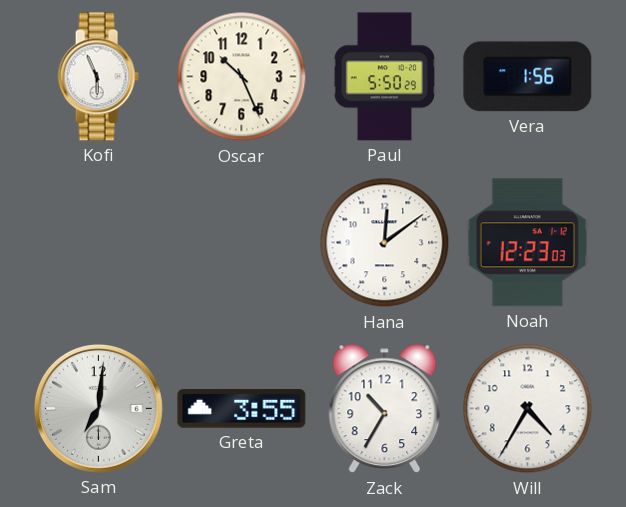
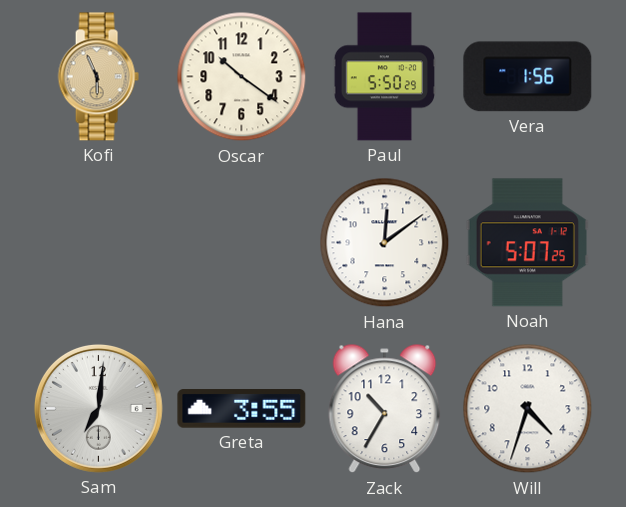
Kofi dial: white -> champagne (98, 77)
Oscar: 10:26 -> 10:21 (242, 77)
Noah: 12:23 -> 5:07 (527, 243)
Will: 4:35 -> 4:33 (528, 409)
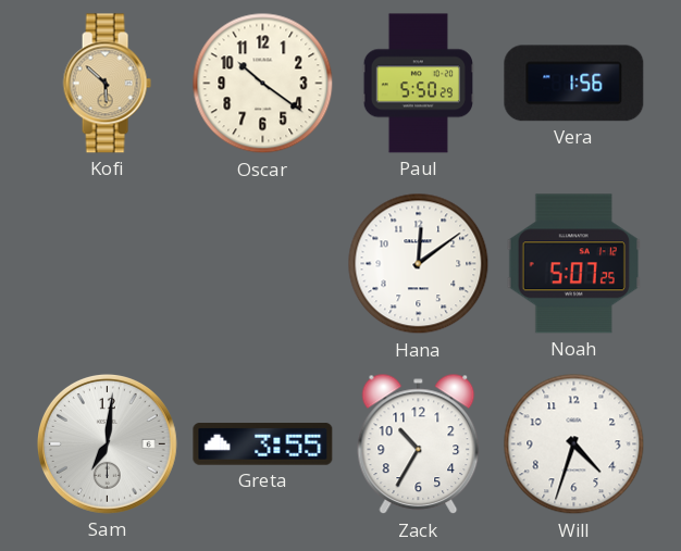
Kofi: 5:56 -> 5:52 (107, 84)
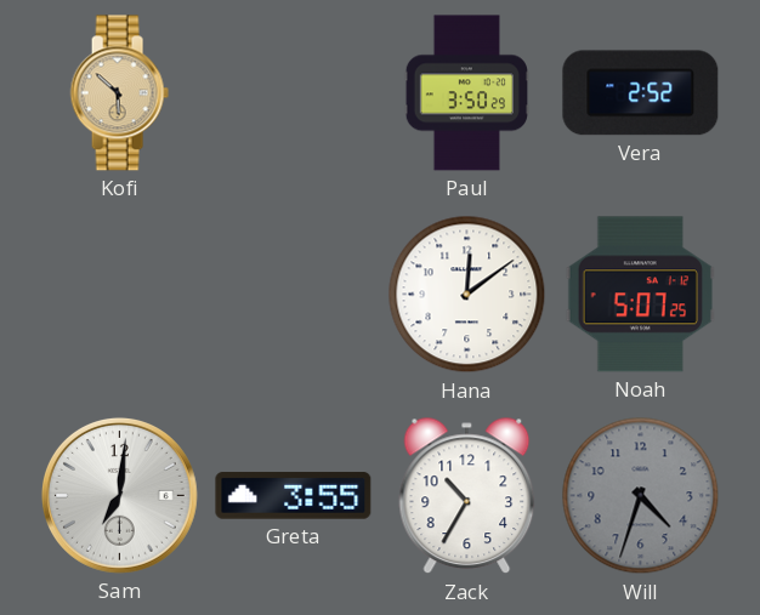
Oscar: 10:21 -> none (263, 84)
Paul: 5:50 -> 3:50 (466, 93)
Vera: 1:56 -> 2:52 (641, 93)
Will dial: white -> grey (641, 496)
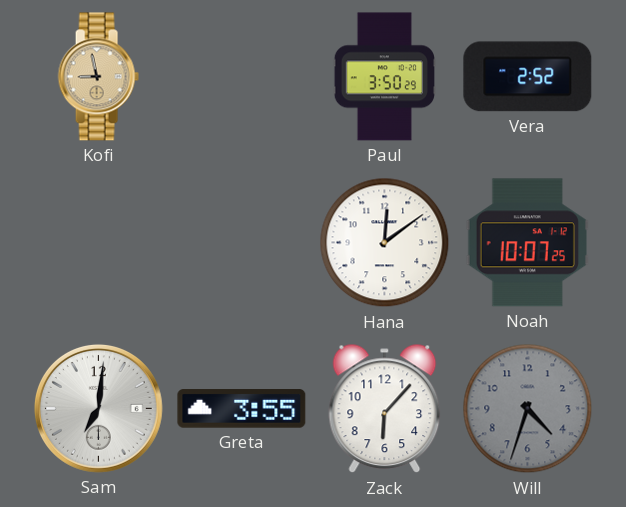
Kofi: 5:52 -> 8:58 (98, 77)
Noah: 5:07 -> 10:07 (527, 243)
Zack: 10:35 -> 6:07 (385, 409)
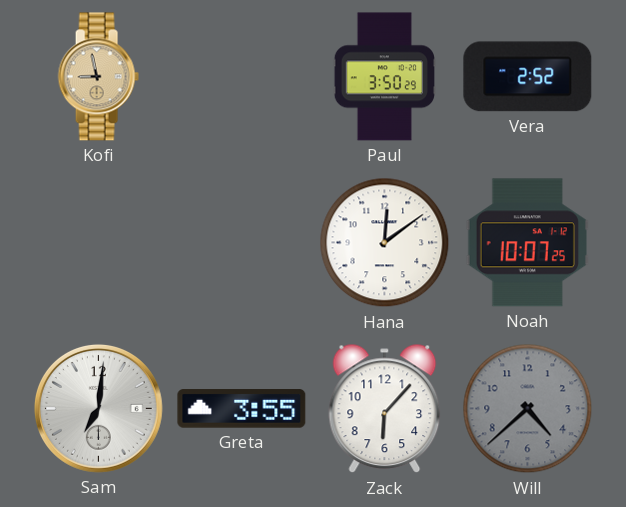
Will: 4:33 -> 4:38 (528, 409)
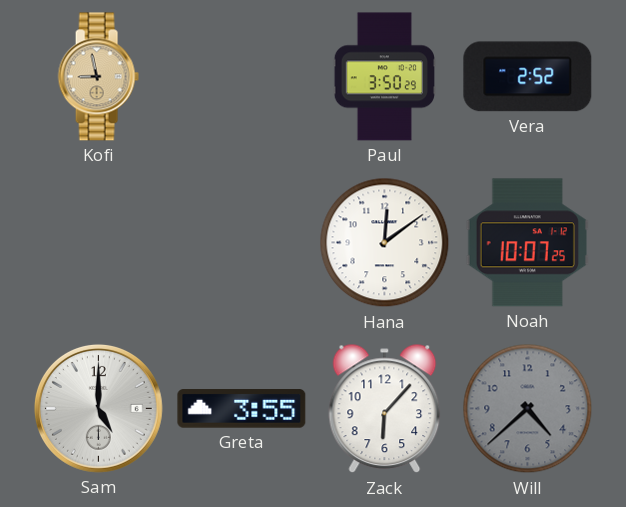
Sam: 7:01 -> 5:00 (98, 408)
